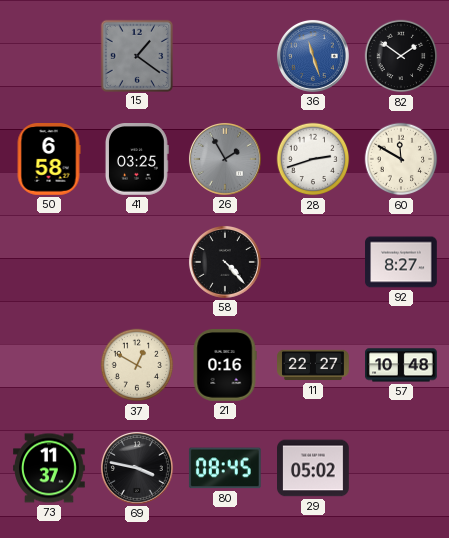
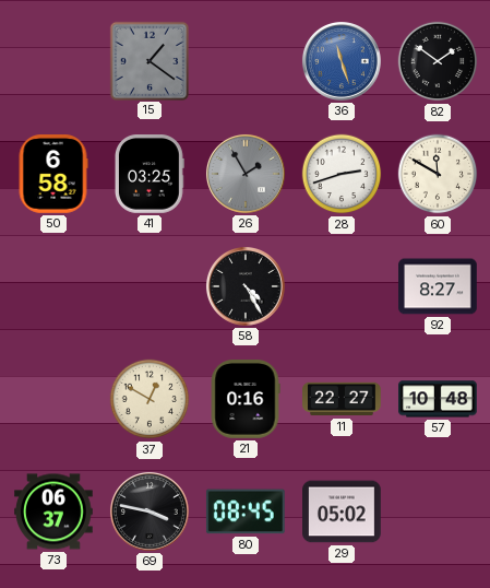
58: 4:23 -> 4:25 (246, 286)
73: 11:37 -> 06:37 (55, 511)
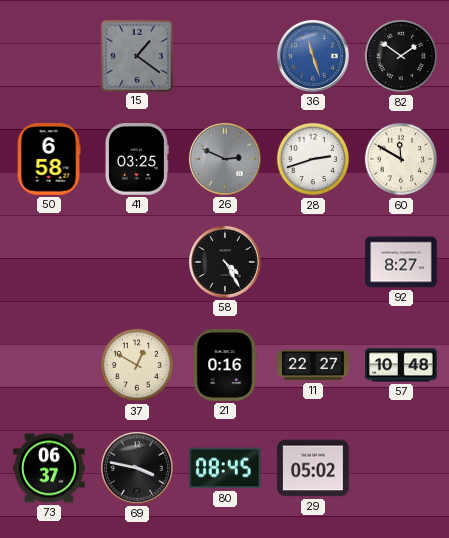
26: 1:55 -> 2:49 (225, 159)
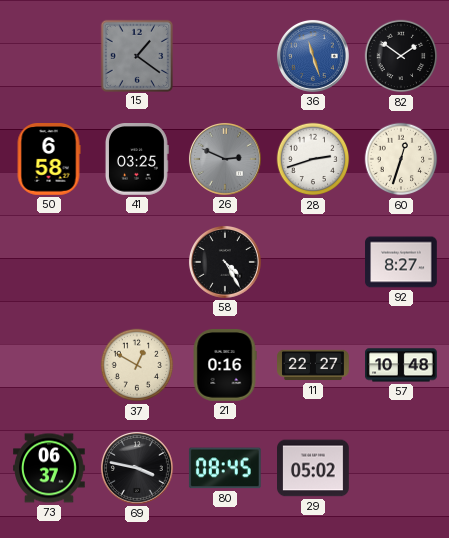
60: 11:50 -> 12:33 (401, 159)
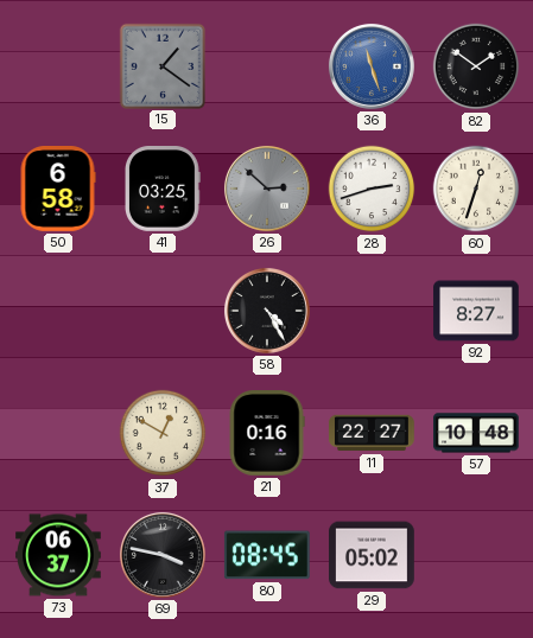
26: 2:49 -> 2:52 (267, 189)
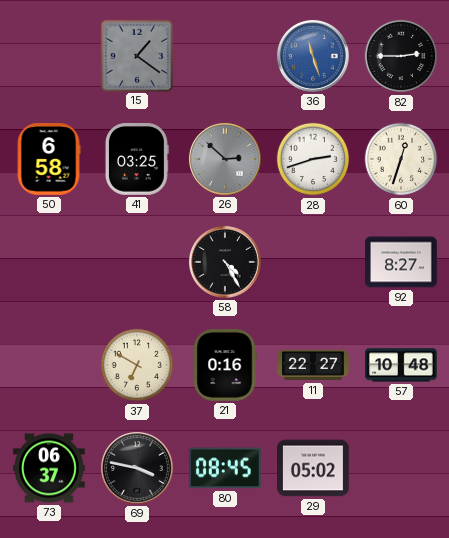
82: 1:51 -> 2:45 (401, 56)
37: 12:50 -> 6:50 (137, 365)
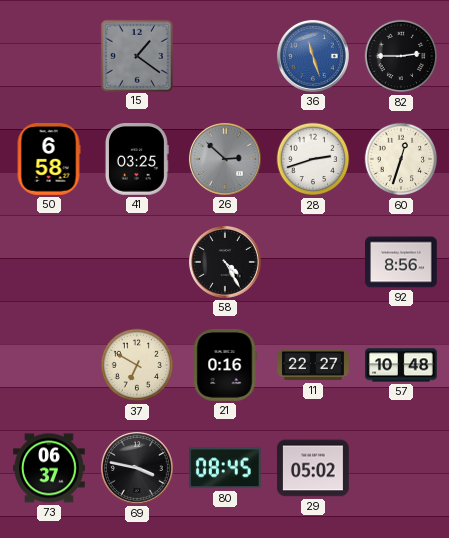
92: 8:27 -> 8:56 (401, 262)
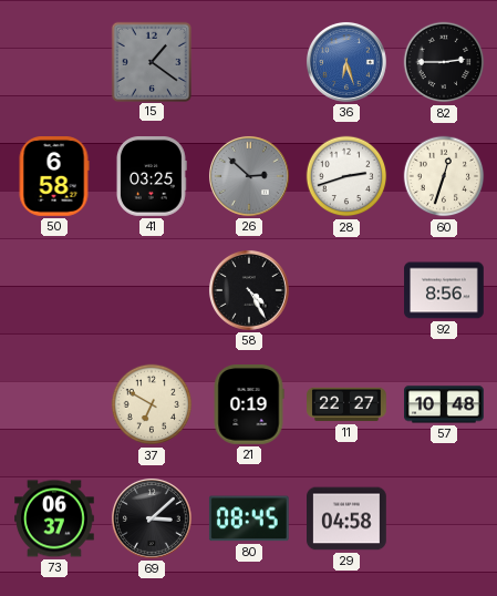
36: 11:27 -> 6:27 (346, 62)
21: 0:16 -> 0:19 (249, 405)
69: 3:47 -> 3:08 (152, 518)
29: 05:02 -> 04:58 (348, 518)
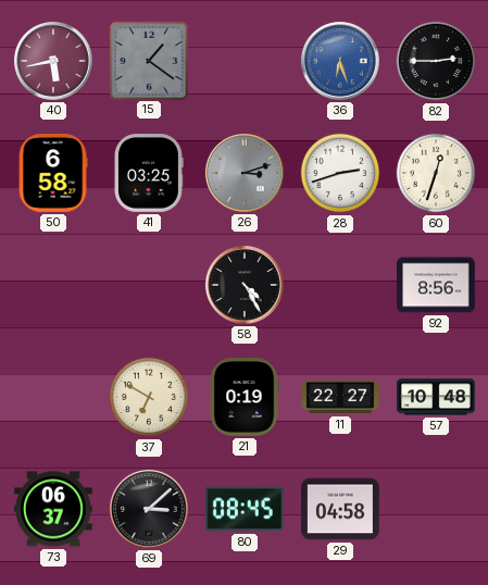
40: none -> 5:43 (53, 61)
26: 2:52 -> 3:12 (245, 173)
